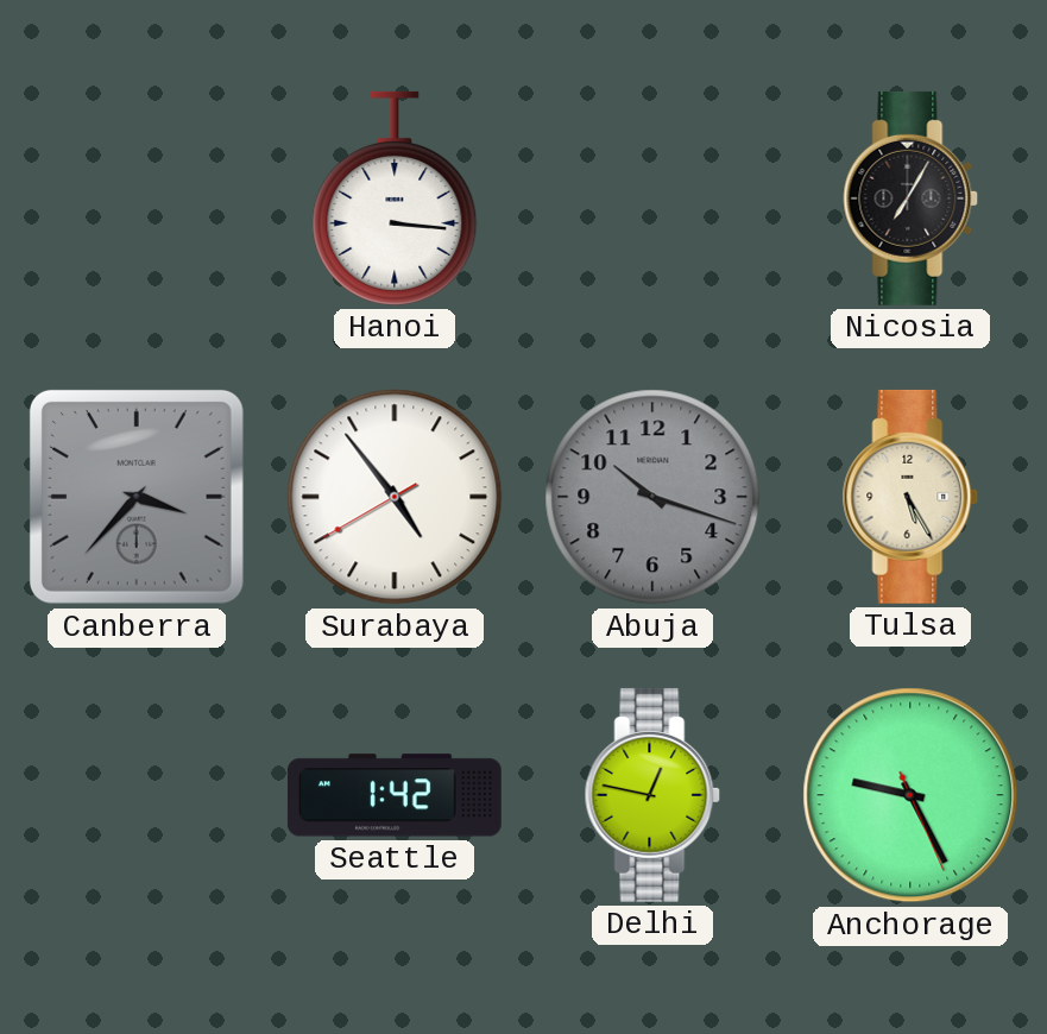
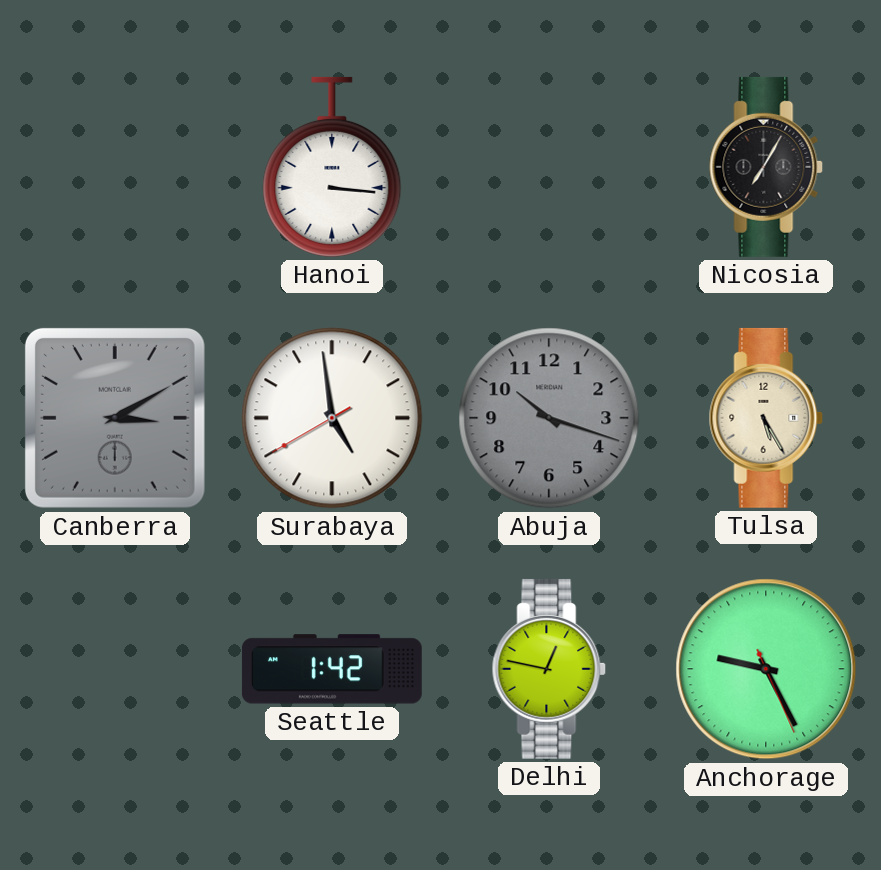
Canberra: 3:37 -> 3:10 (115, 418)
Surabaya: 4:53 -> 4:58 (332, 418)
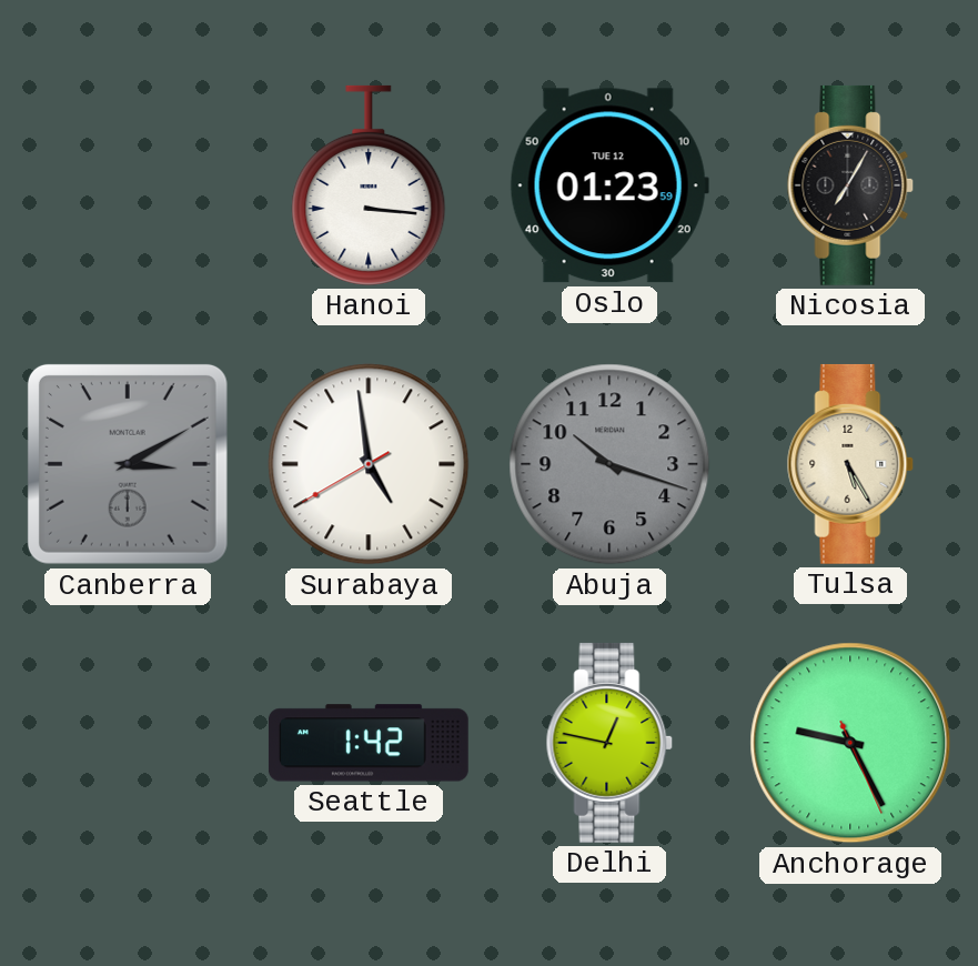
Oslo: none -> 01:23 (609, 185)
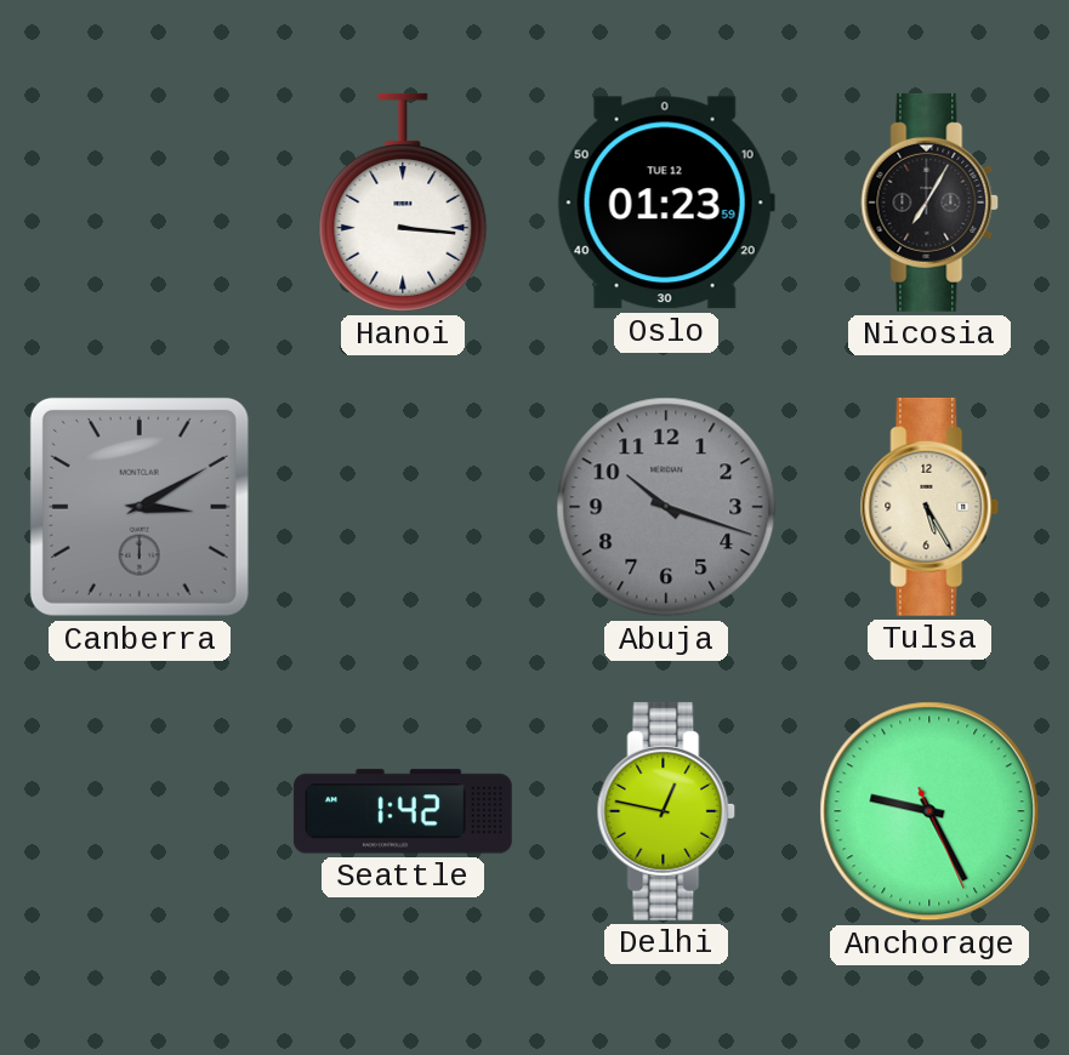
Surabaya: 4:58 -> none (369, 464)
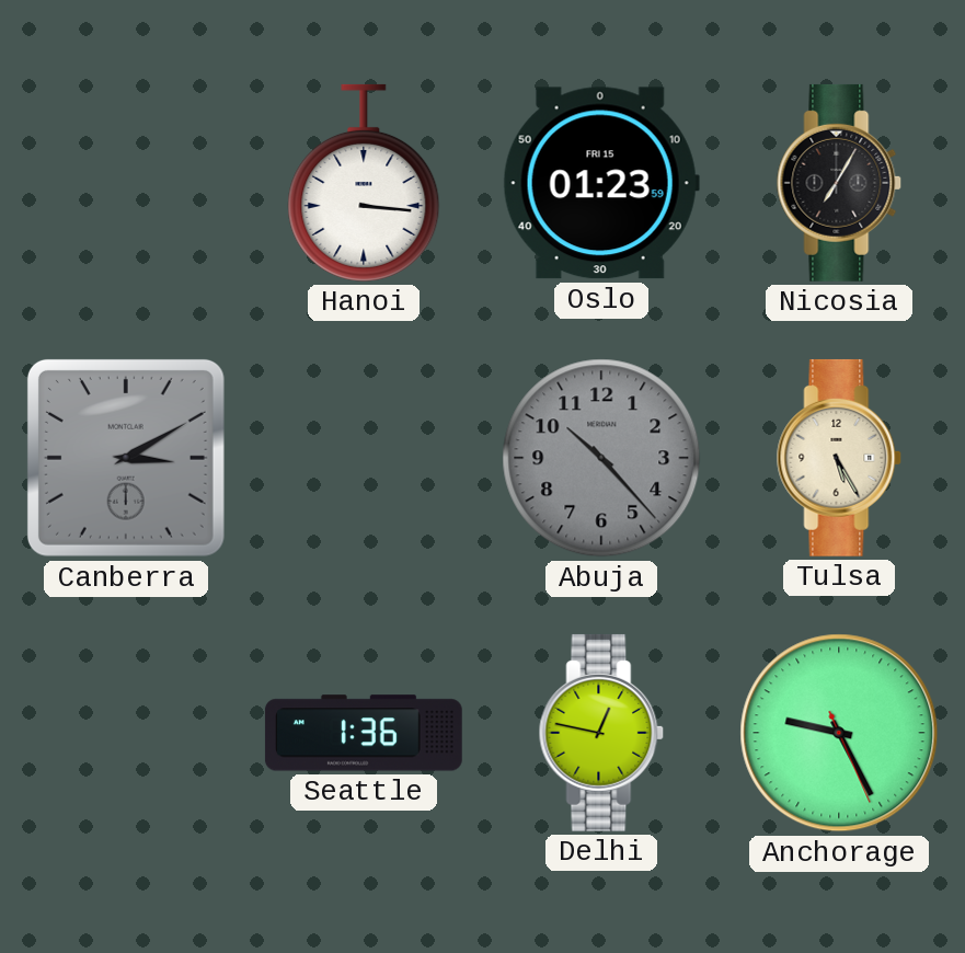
Oslo date: TUE 12 -> FRI 15 (601, 183)
Abuja: 10:18 -> 10:23 (601, 458)
Seattle: 1:42 -> 1:36 (364, 733)
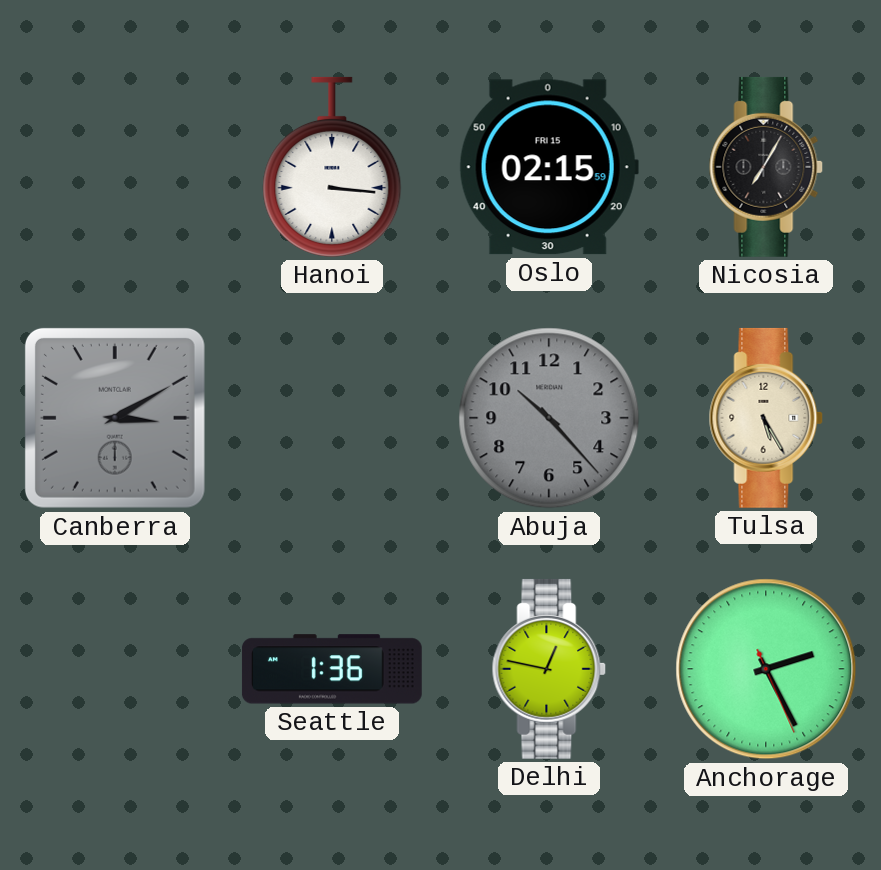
Oslo: 01:23 -> 02:15 (549, 167)
Anchorage: 9:25 -> 2:25 (766, 669)
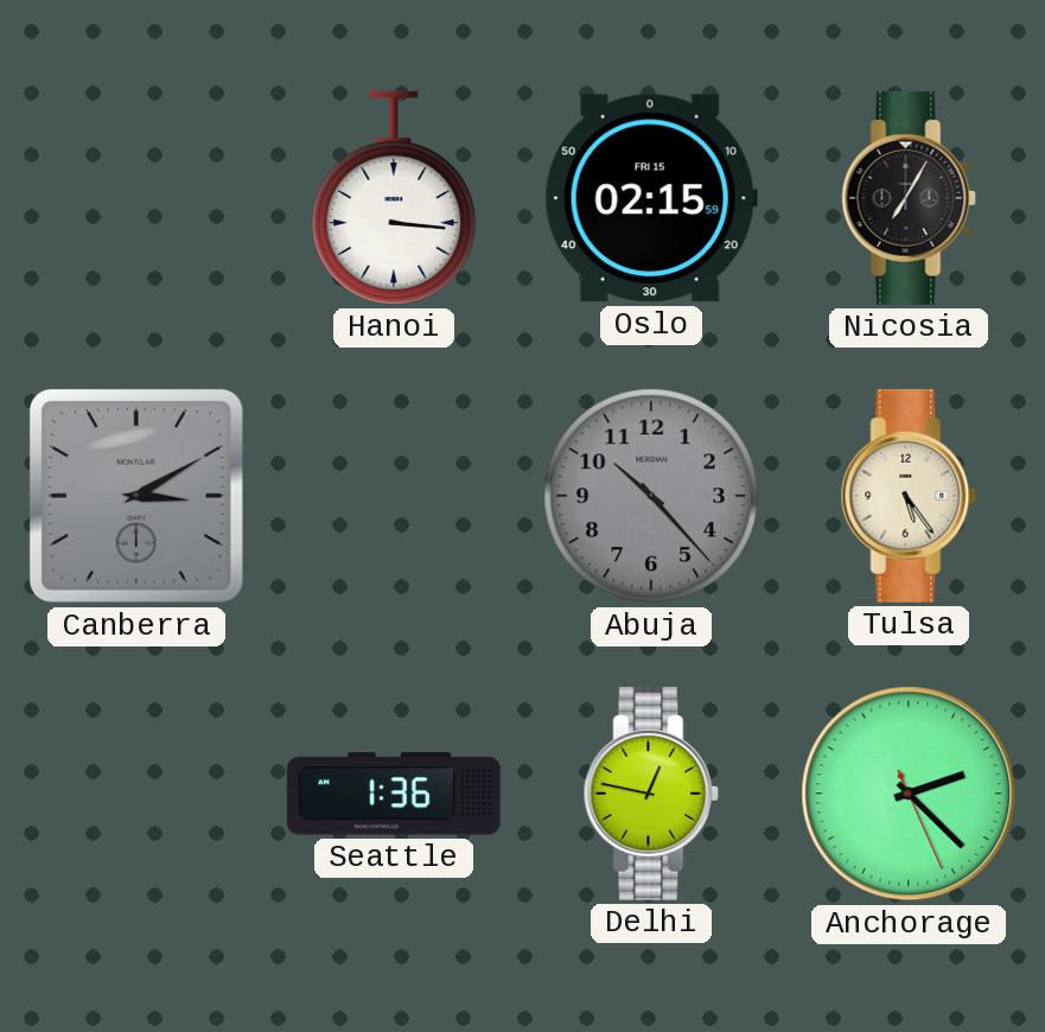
Tulsa: 5:25 -> 5:24 (909, 496)
Anchorage: 2:25 -> 2:22 (909, 794)
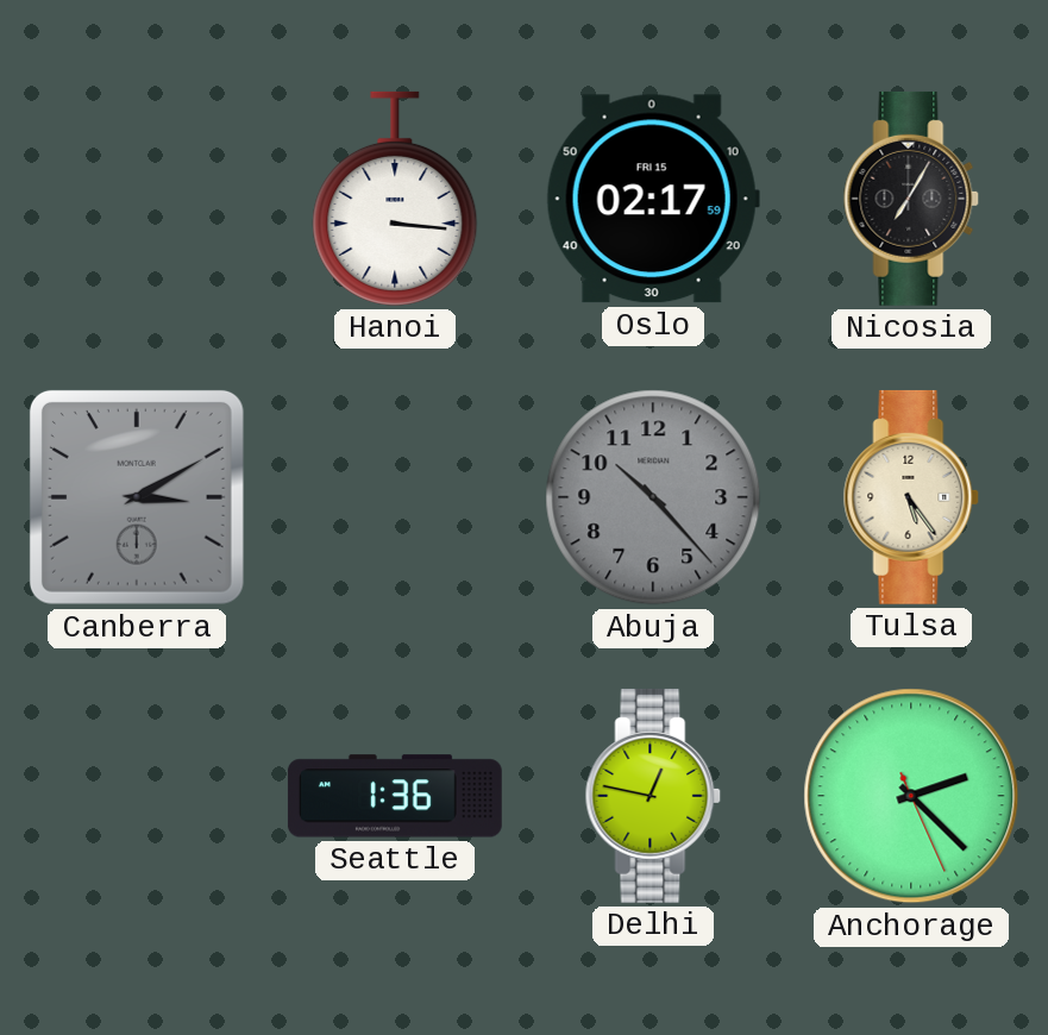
Oslo: 02:15 -> 02:17 (653, 199)
